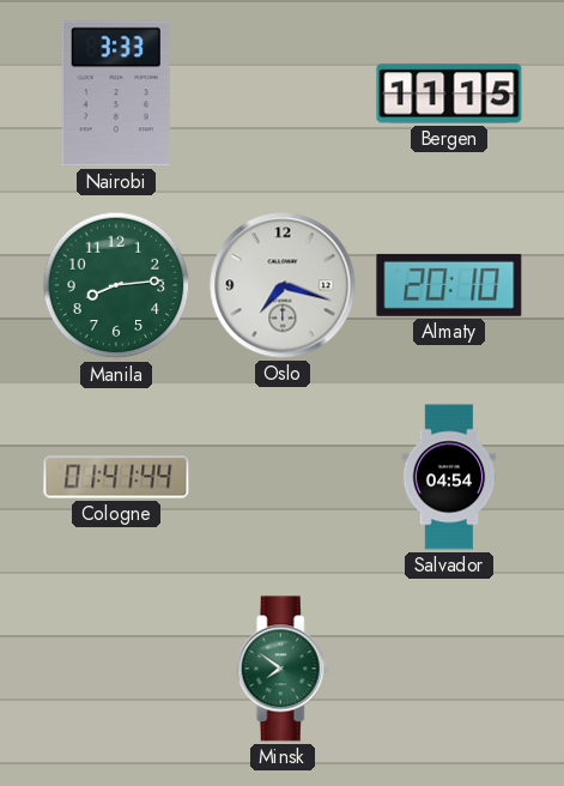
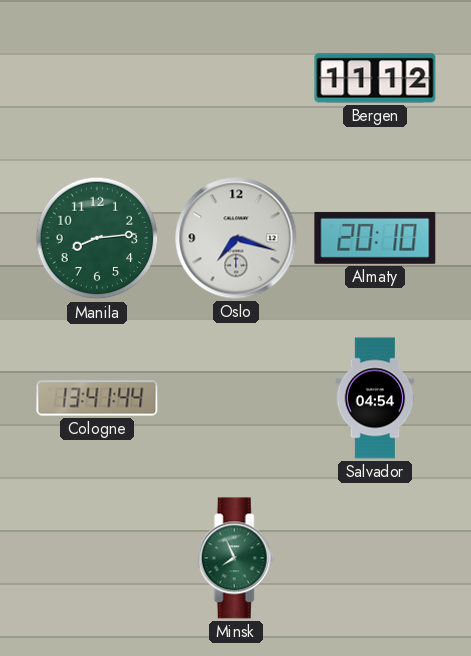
Nairobi: 3:33 -> none (116, 93)
Bergen: 11:15 -> 11:12 (375, 78)
Cologne: 01:41 -> 13:41 (97, 398)
Minsk: 7:51 -> 7:56 (236, 558)
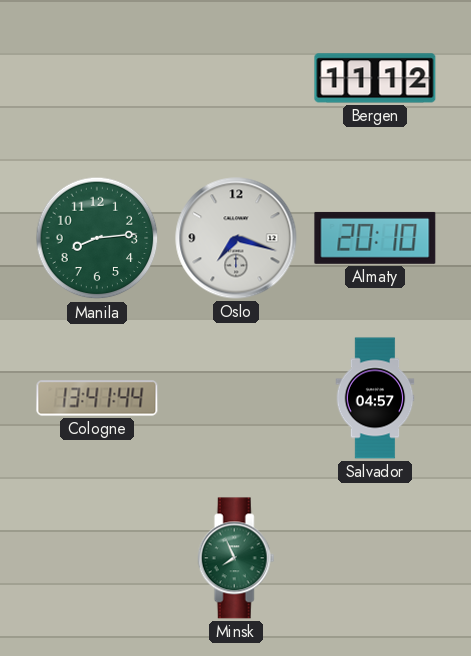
Salvador: 04:54 -> 04:57 (375, 398)
